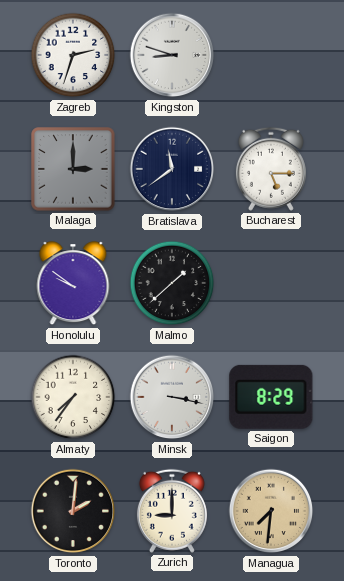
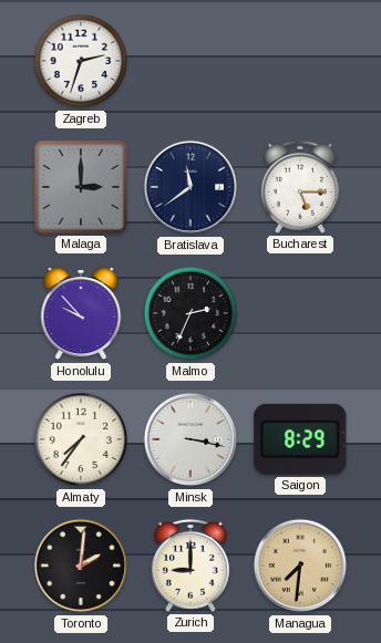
Kingston: 8:48 -> none (172, 55)
Honolulu: 9:51 -> 9:53 (81, 314)
Malmo: 1:38 -> 2:34 (190, 313)
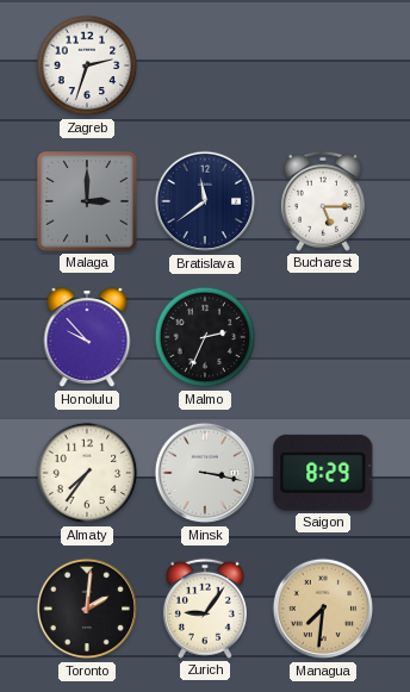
Zurich: 9:00 -> 9:06 (205, 609)
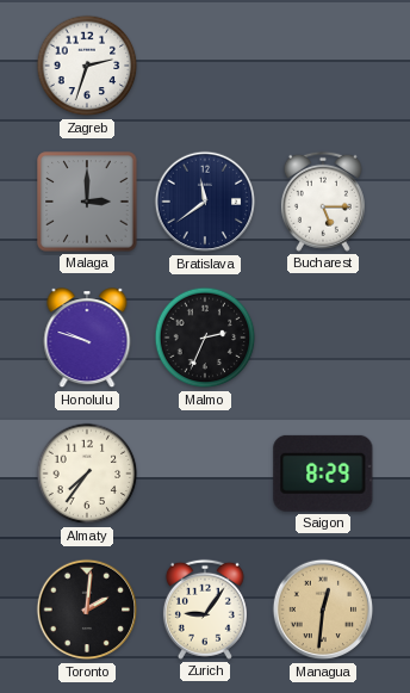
Honolulu: 9:53 -> 9:48 (87, 339)
Minsk: 3:17 -> none (205, 473)
Managua: 7:31 -> 12:31 (323, 610)
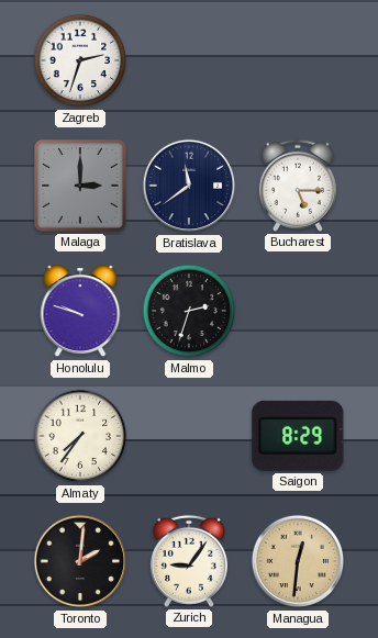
Malmo: 2:34 -> 2:33 (189, 311)
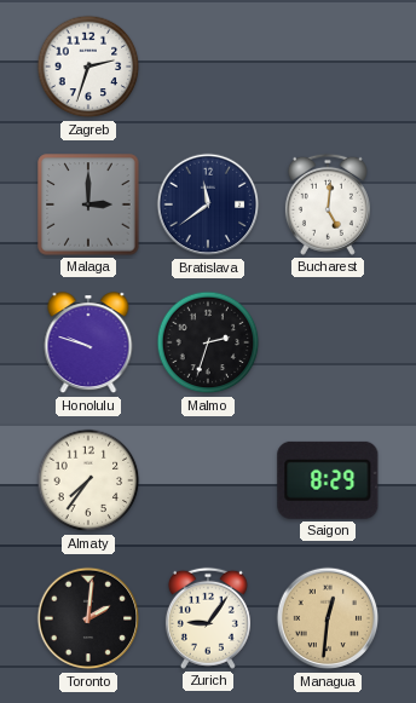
Bucharest: 5:15 -> 5:01 (328, 204)
